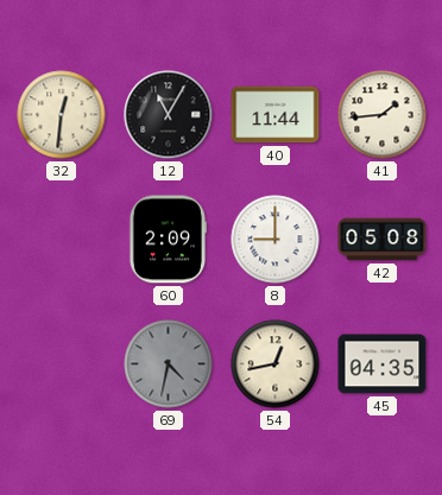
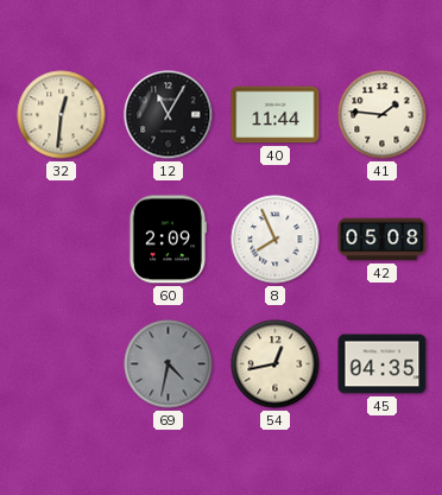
41: 1:44 -> 1:46 (383, 115)
8: 9:00 -> 7:56 (276, 240)
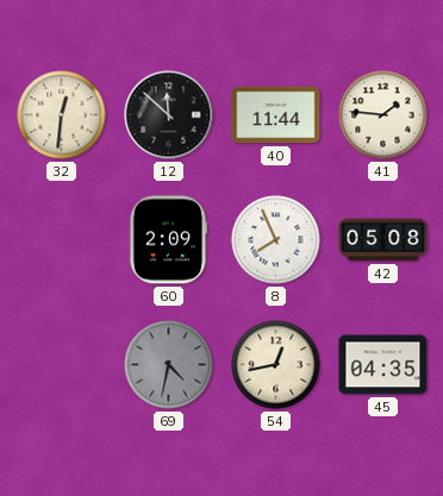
12: 11:05 -> 11:52 (169, 115)
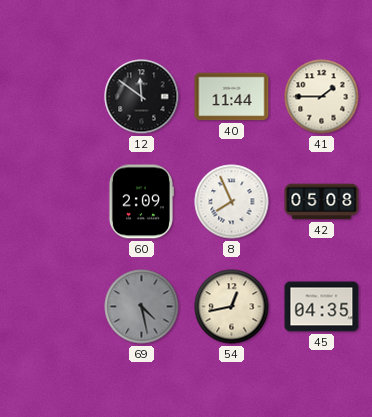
32: 12:31 -> none (62, 115)
12: 11:52 -> 11:51 (142, 97)
41: 1:46 -> 1:45 (322, 97)
69: 4:32 -> 4:28 (142, 307)
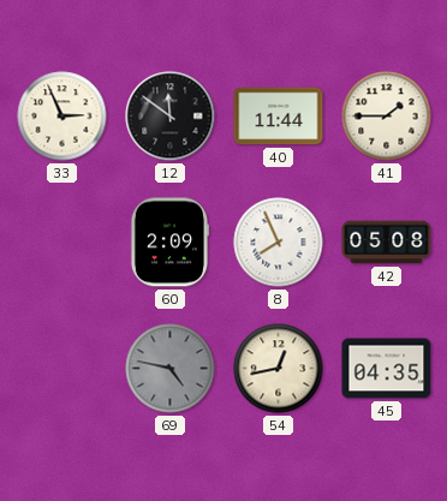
33: none -> 2:56 (62, 117)
69: 4:28 -> 4:47 (171, 369)
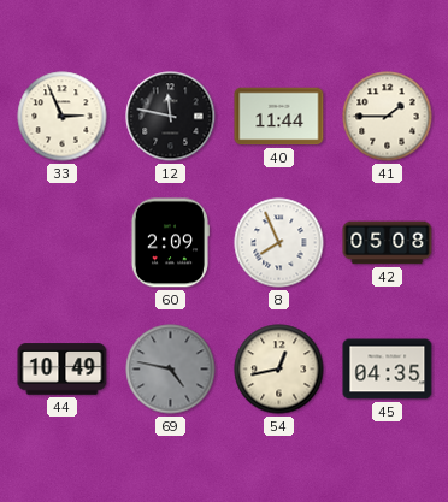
12: 11:51 -> 11:47 (171, 117)
44: none -> 10:49 (63, 370)
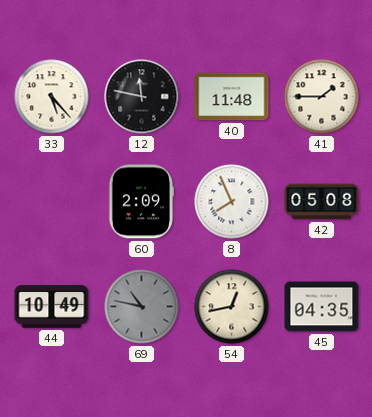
33: 2:56 -> 5:23 (52, 97)
40: 11:44 -> 11:48 (232, 97)
69: 4:47 -> 10:47 (142, 307)
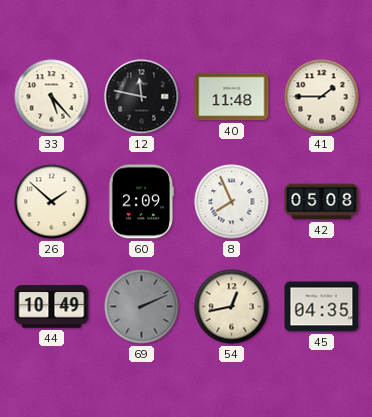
26: none -> 1:52 (52, 202)
69: 10:47 -> 2:11 (142, 307)
